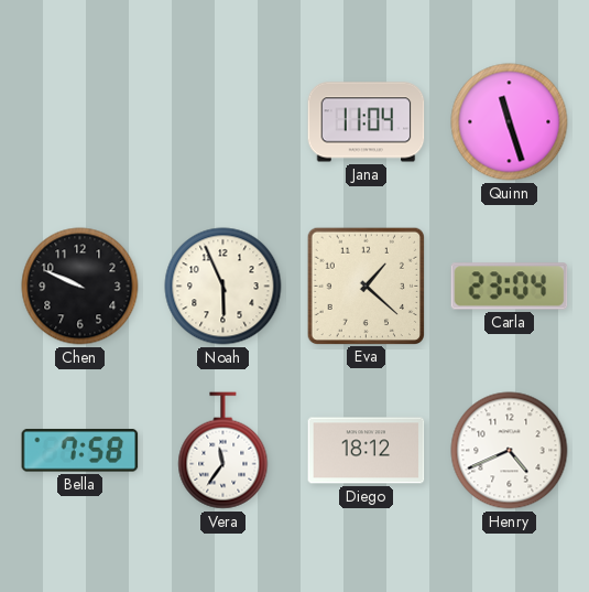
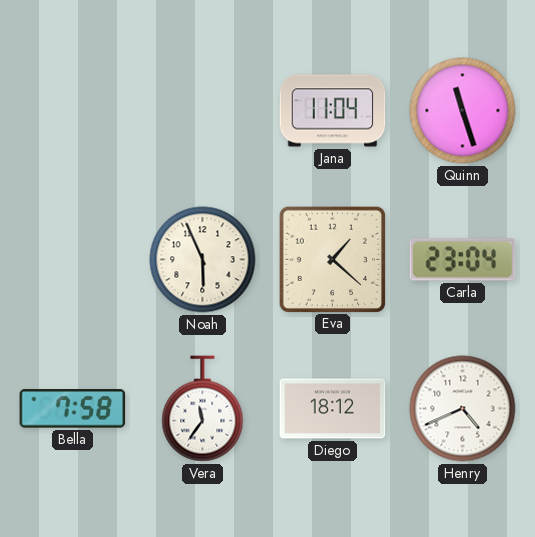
Chen: 9:49 -> none (80, 287)
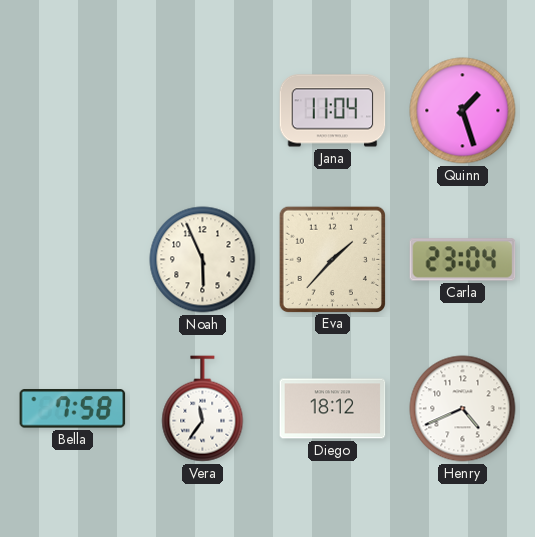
Quinn: 11:27 -> 1:27 (463, 111)
Eva: 1:22 -> 1:37 (332, 259)
